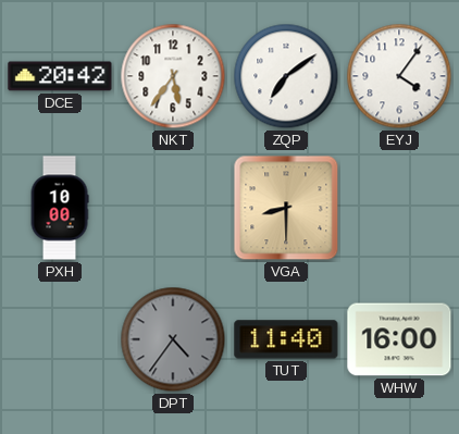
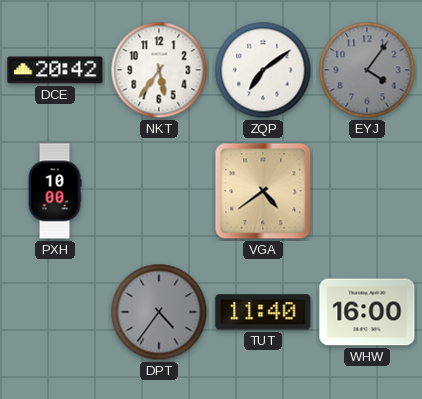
EYJ dial: white -> grey (367, 70)
VGA: 8:30 -> 4:39 (263, 191)
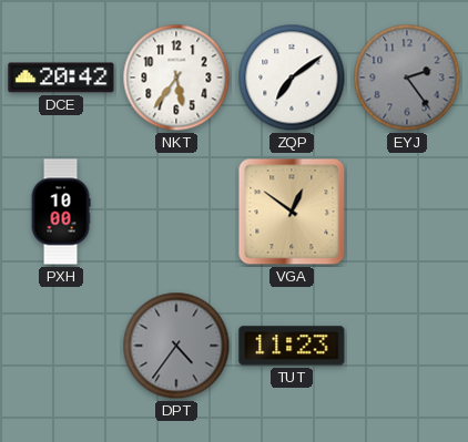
EYJ: 4:06 -> 2:24 (407, 78)
VGA: 4:39 -> 12:51 (292, 212)
TUT: 11:40 -> 11:23 (292, 346)
WHW: 16:00 -> none (367, 312)
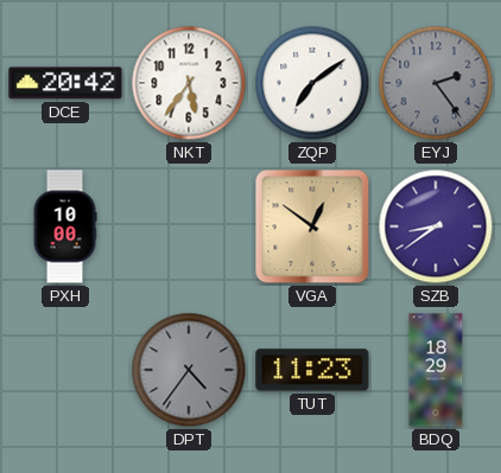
SZB: none -> 8:39 (436, 226)
BDQ: none -> 18:29 (436, 370)
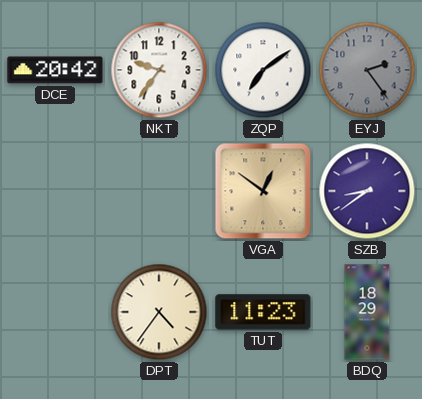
NKT: 5:36 -> 9:36 (159, 70)
PXH: 10:00 -> none (65, 226)
DPT dial: grey -> cream (159, 312)
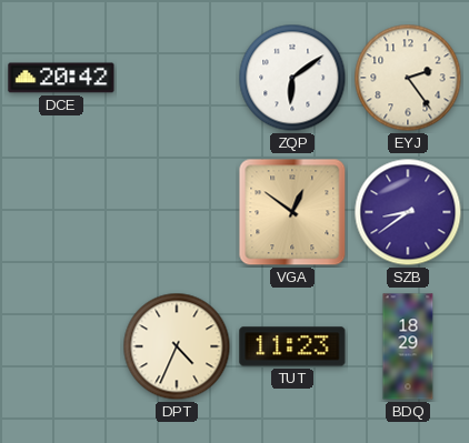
NKT: 9:36 -> none (159, 70)
ZQP: 7:09 -> 6:09 (292, 78)
EYJ dial: grey -> cream (408, 78)
DPT: 4:36 -> 4:34 (177, 346)
